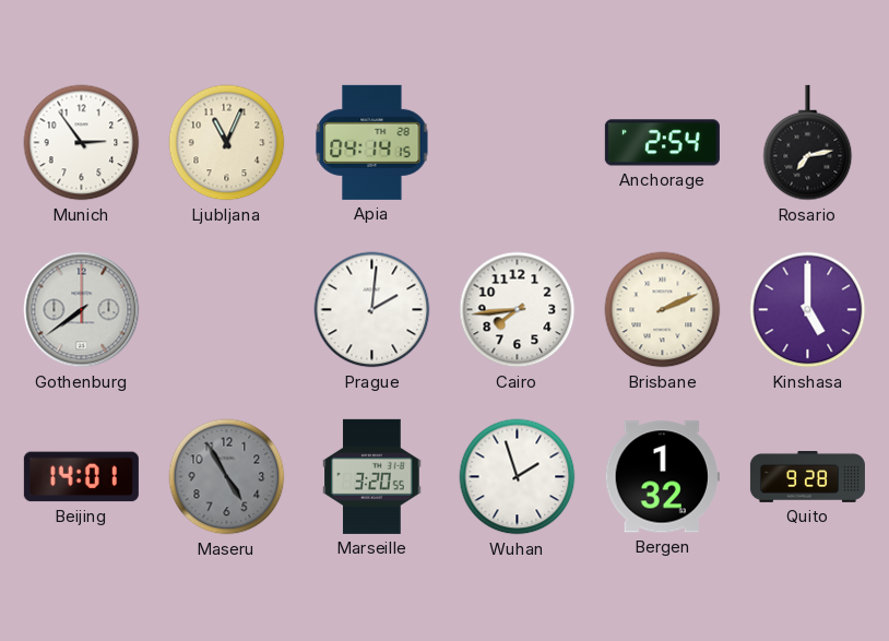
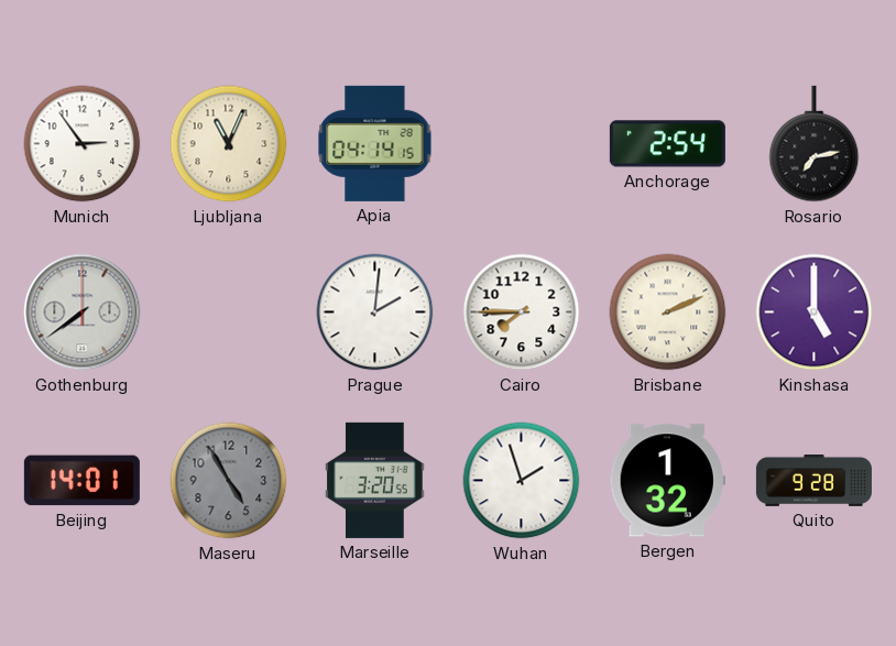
Cairo: 7:44 -> 7:45 (522, 313)
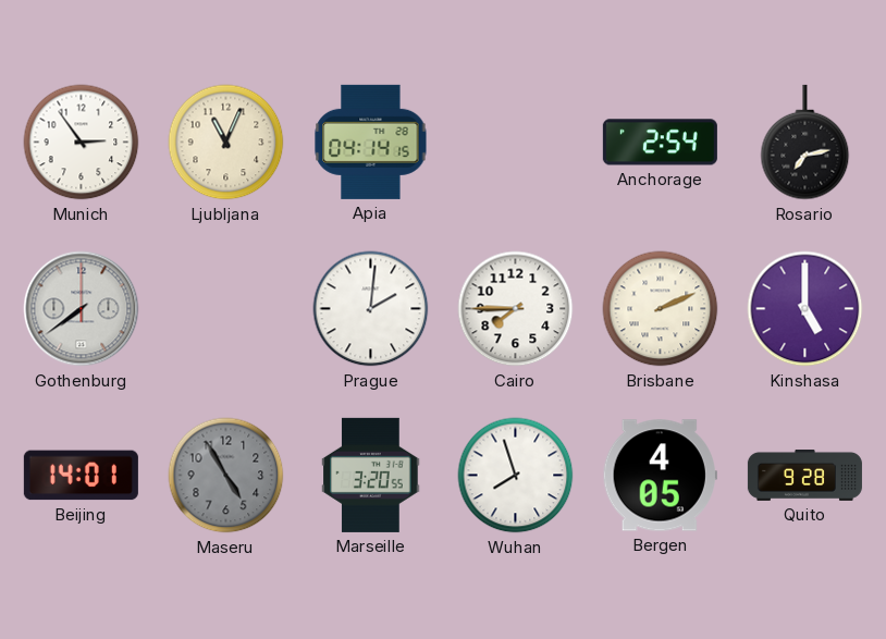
Wuhan: 1:57 -> 7:57 (516, 476)
Bergen: 1:32 -> 4:05 (660, 476)
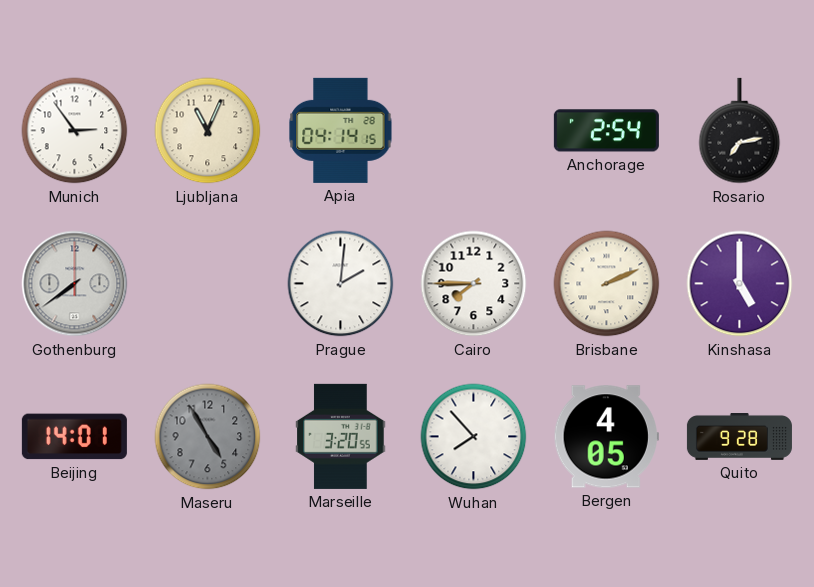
Wuhan: 7:57 -> 7:53 (474, 437)
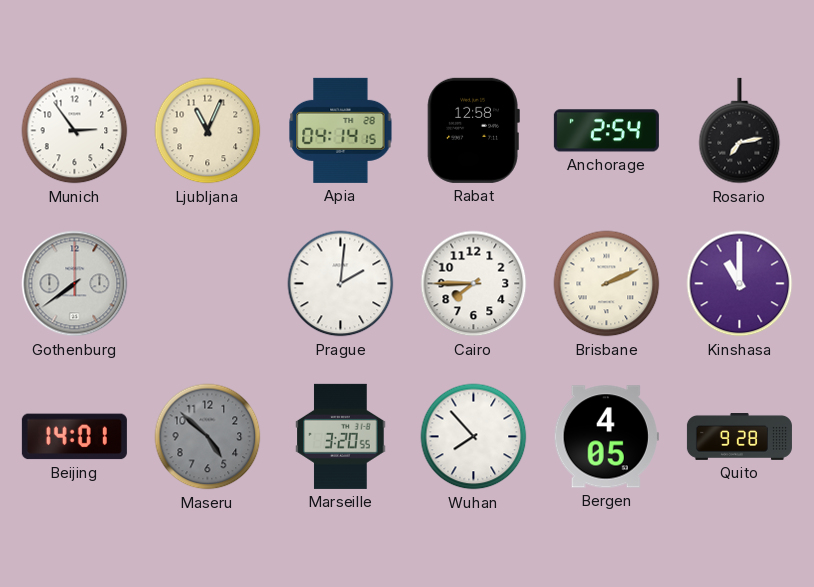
Rabat: none -> 12:58 (473, 130)
Kinshasa: 5:00 -> 11:00 (740, 284)
Maseru: 4:55 -> 4:52 (208, 437)
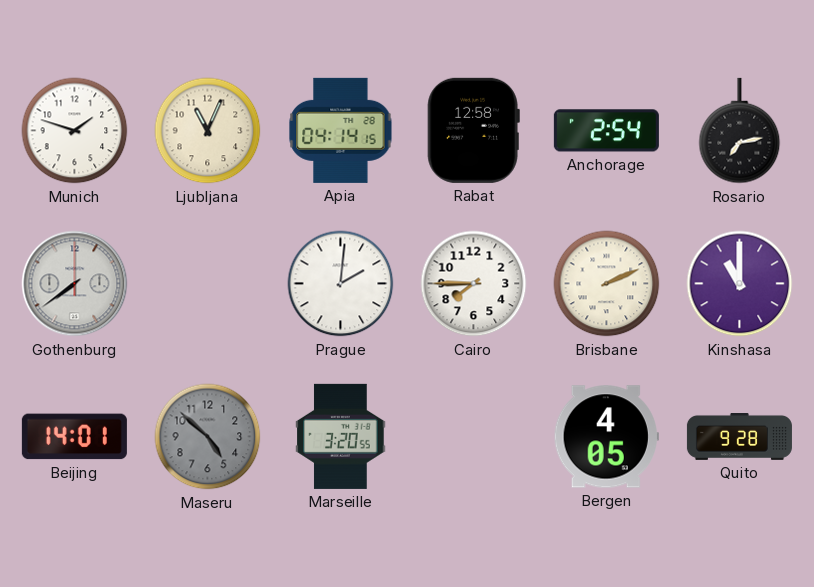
Munich: 2:54 -> 1:48 (75, 131)
Wuhan: 7:53 -> none (474, 437)
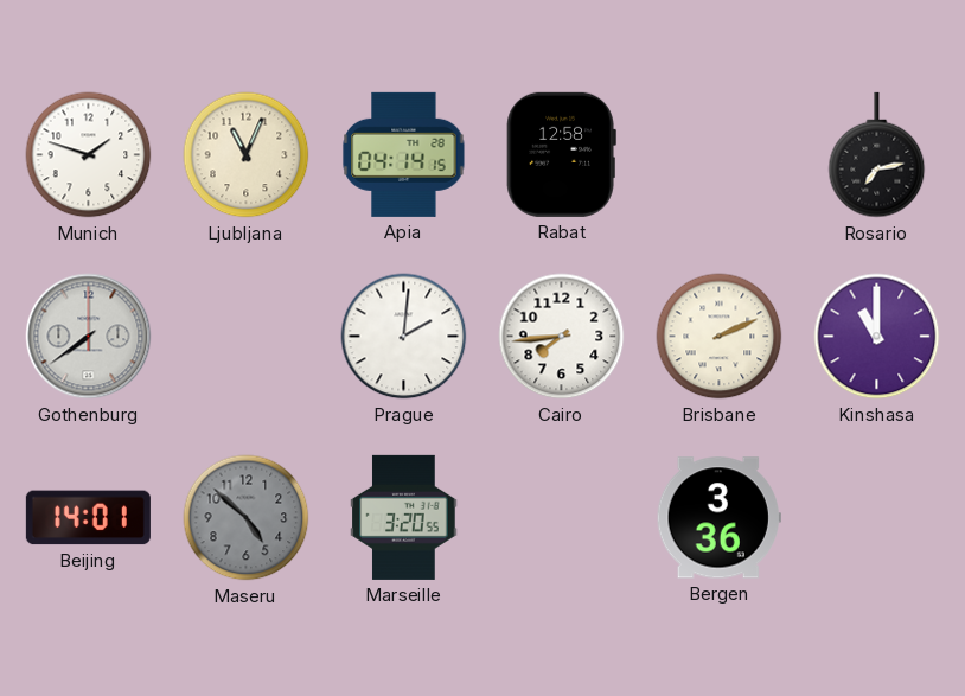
Anchorage: 2:54 -> none (606, 131)
Cairo: 7:45 -> 7:44 (562, 337)
Bergen: 4:05 -> 3:36 (718, 518)
Quito: 9:28 -> none (739, 437)
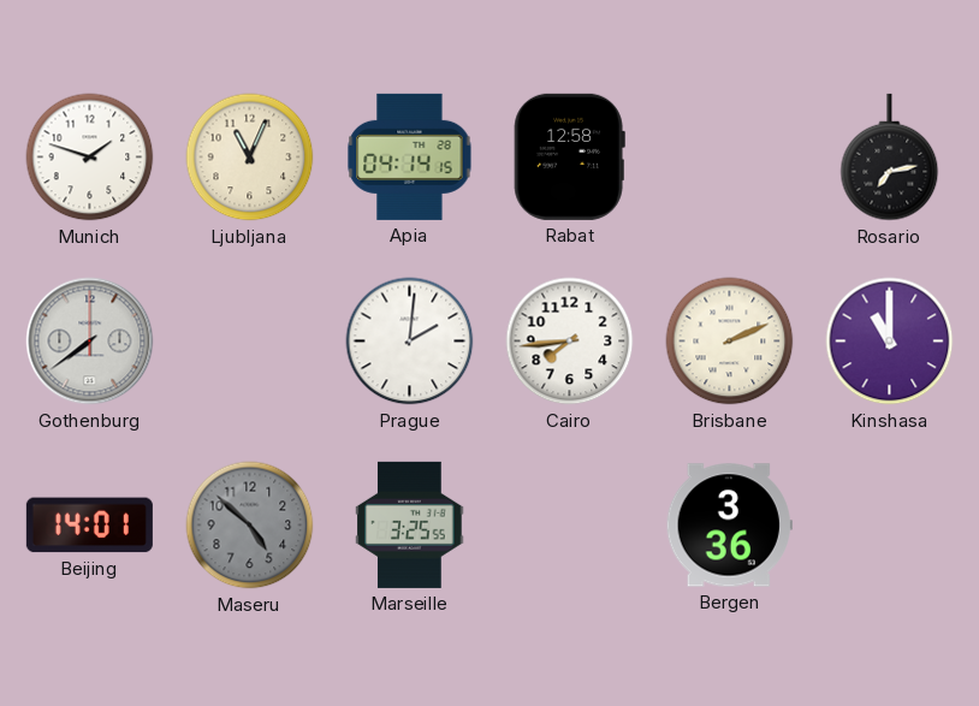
Marseille: 3:20 -> 3:25 (410, 524)
